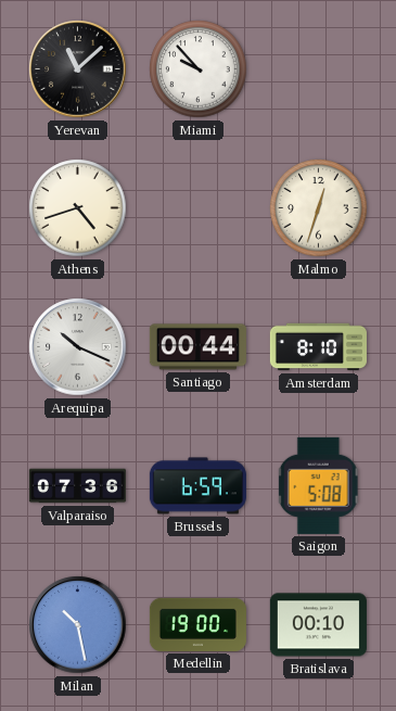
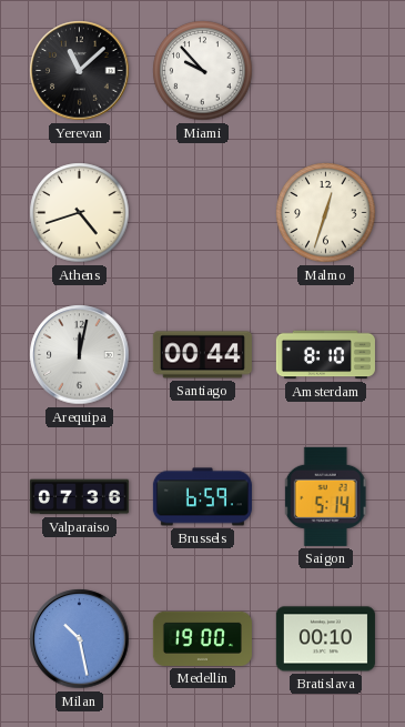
Arequipa: 10:19 -> 12:02 (80, 355)
Saigon: 5:08 -> 5:14 (325, 496)
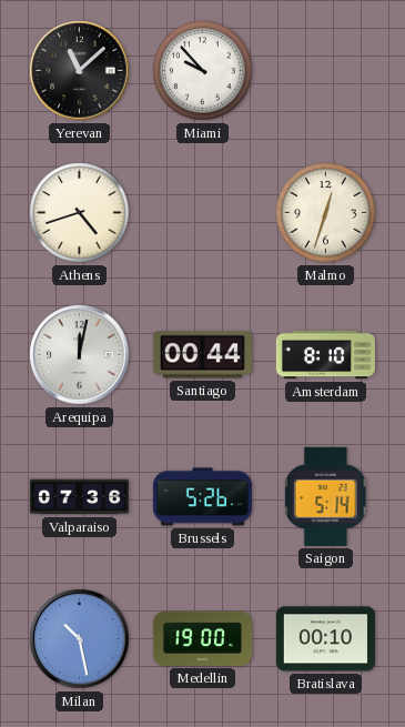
Brussels: 6:59 -> 5:26 (202, 497)
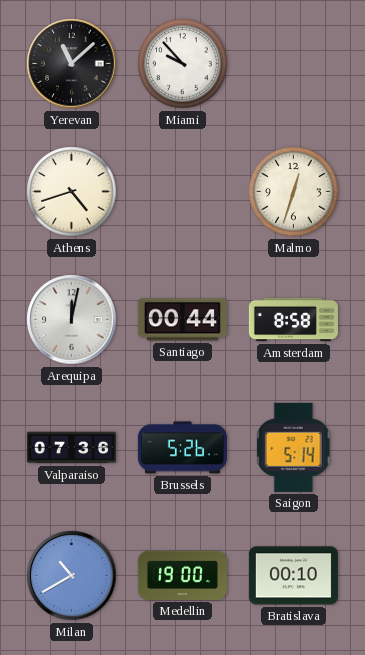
Amsterdam: 8:10 -> 8:58 (293, 320)
Milan: 10:28 -> 10:40 (72, 576)
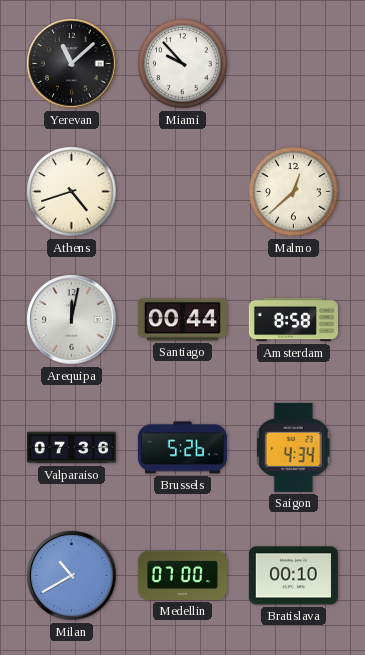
Malmo: 12:33 -> 12:38 (294, 192)
Saigon: 5:14 -> 4:34 (293, 447)
Medellin: 19:00 -> 07:00 (182, 575)
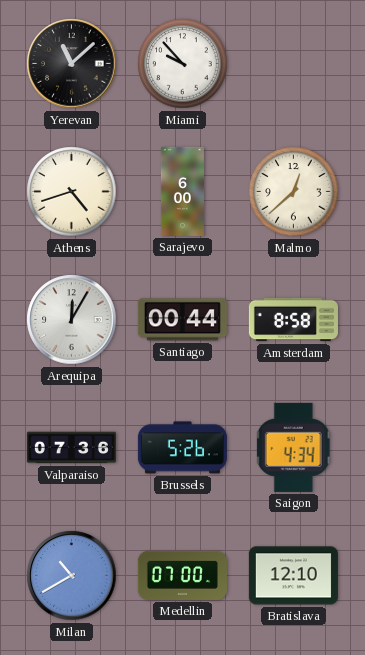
Sarajevo: none -> 6:00 (182, 191)
Arequipa: 12:02 -> 12:05 (72, 320)
Bratislava: 00:10 -> 12:10 (293, 576)
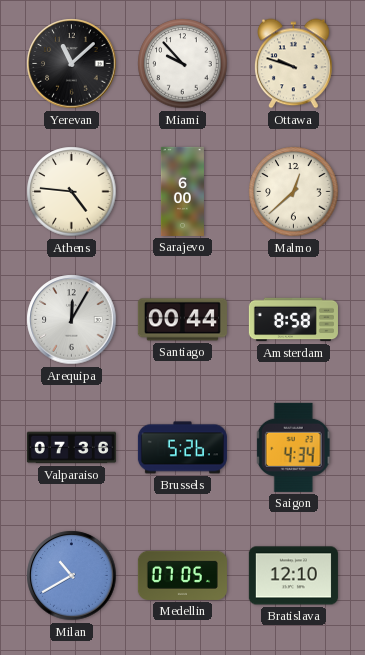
Ottawa: none -> 9:48 (294, 64)
Athens: 4:42 -> 4:46 (72, 192)
Medellin: 07:00 -> 07:05 (182, 575)
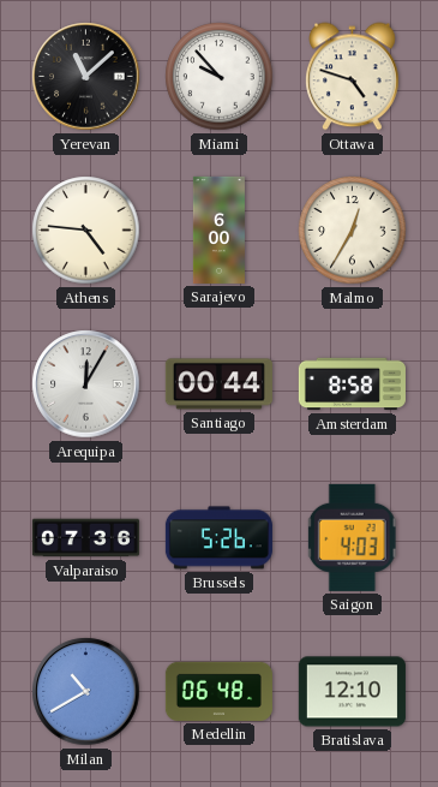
Ottawa: 9:48 -> 4:48 (353, 77)
Malmo: 12:38 -> 12:35 (353, 231)
Saigon: 4:34 -> 4:03 (352, 537)
Medellin: 07:05 -> 06:48 (218, 691)
